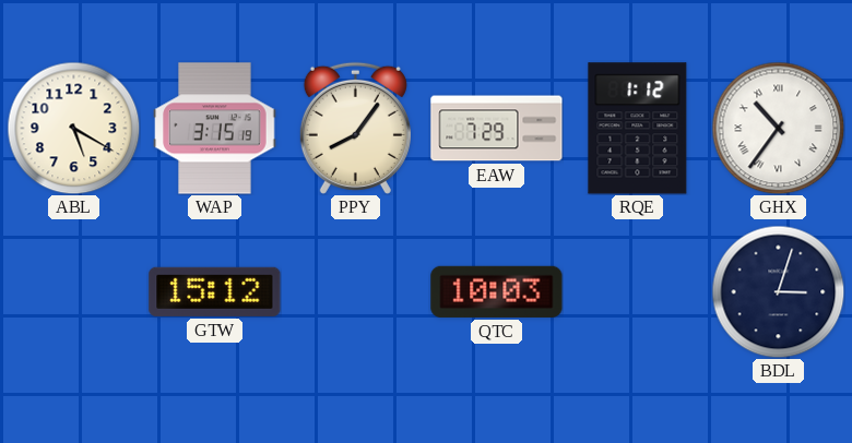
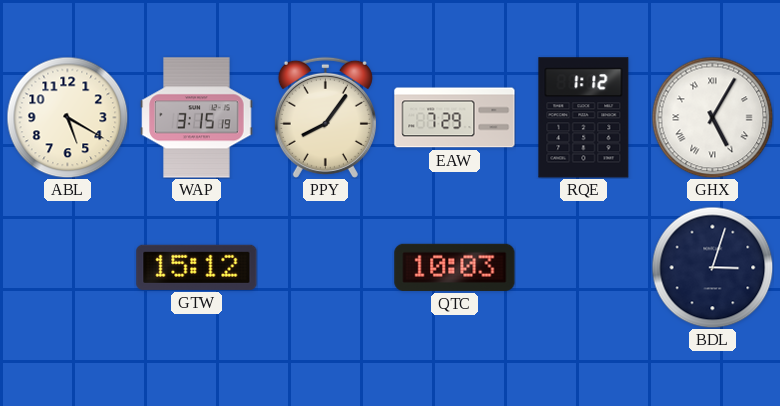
GHX: 10:36 -> 5:05 (712, 117)
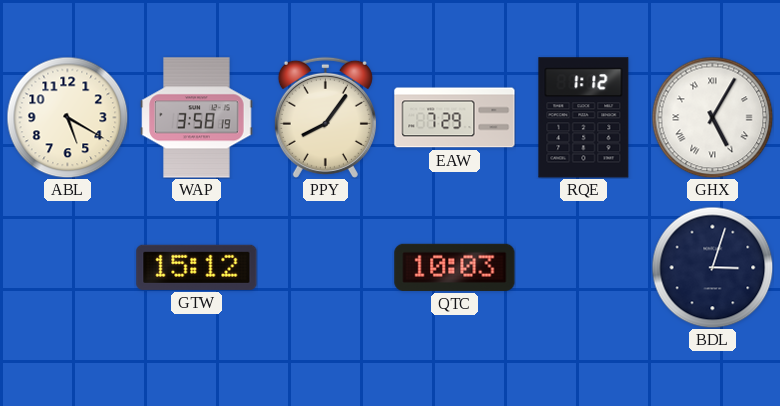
WAP: 3:15 -> 3:58 (197, 118)
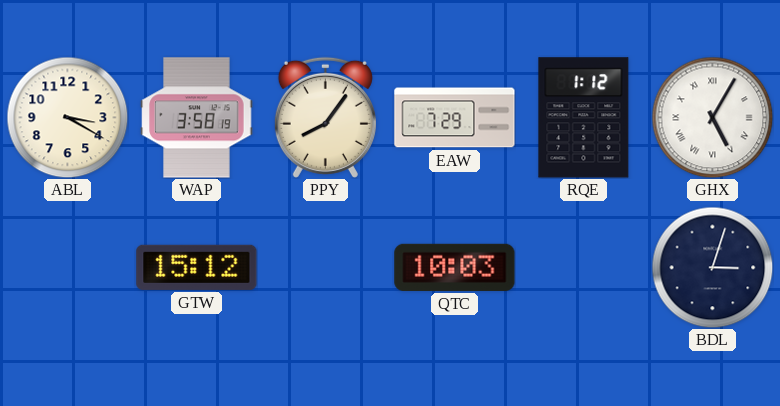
ABL: 5:20 -> 3:20 (67, 117)
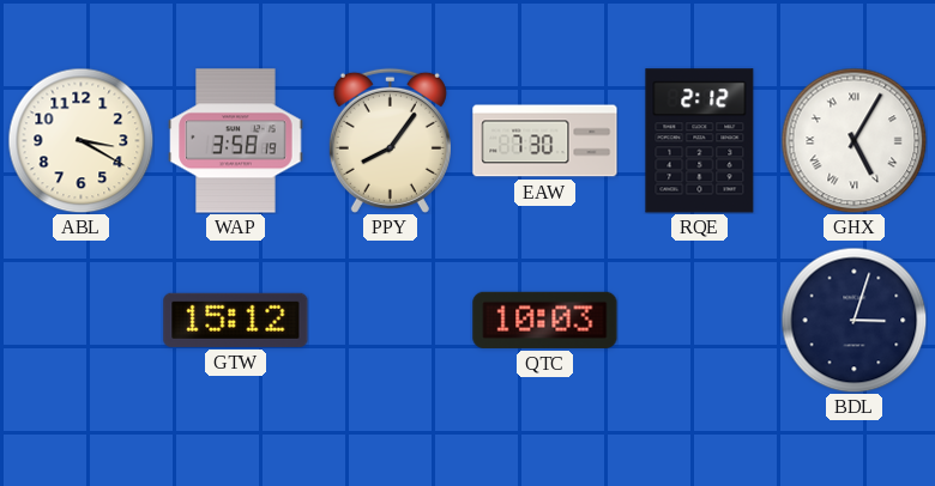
EAW: 7:29 -> 7:30 (545, 141)
RQE: 1:12 -> 2:12 (700, 141)
